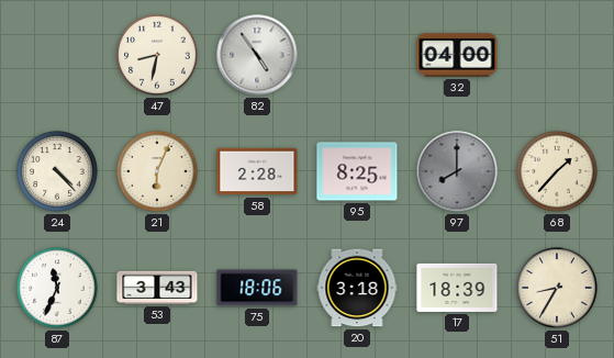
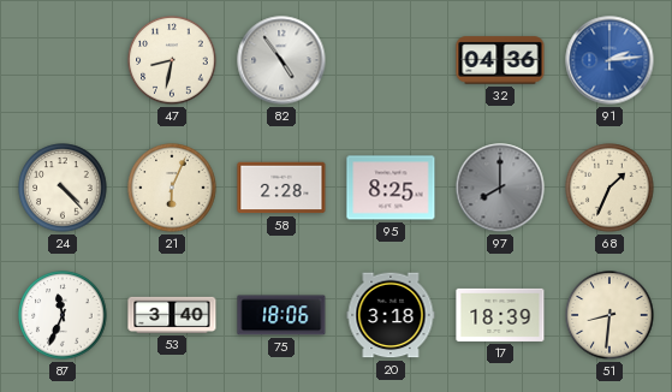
32: 04:00 -> 04:36 (500, 60)
91: none -> 2:14 (609, 60)
68: 1:37 -> 1:34 (609, 188)
53: 3:43 -> 3:40 (172, 315)
51: 8:35 -> 8:31 (609, 315)
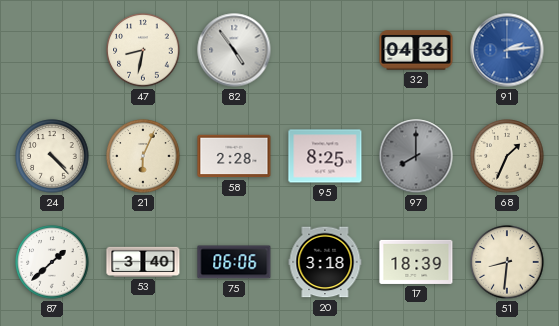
87: 11:34 -> 1:38 (52, 262)
75: 18:06 -> 06:06 (234, 262)
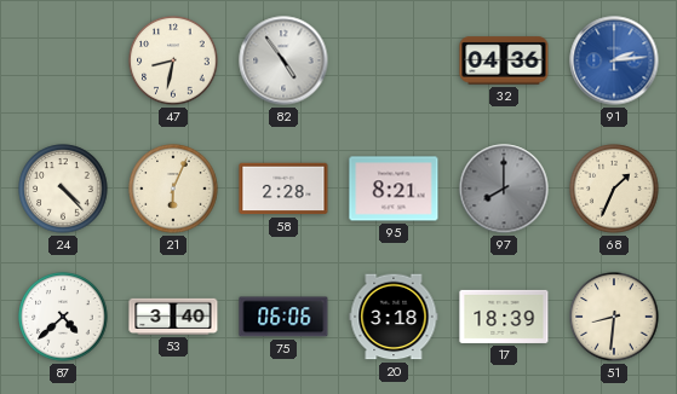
95: 8:25 -> 8:21 (394, 189)
87: 1:38 -> 4:38 (63, 317)
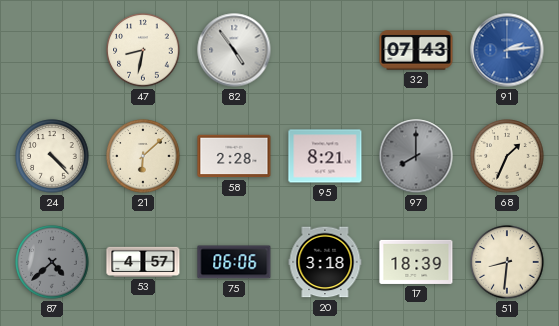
32: 04:36 -> 07:43 (416, 50)
21: 6:04 -> 6:08 (143, 156)
87 dial: white -> grey (52, 262)
53: 3:40 -> 4:57 (143, 262)
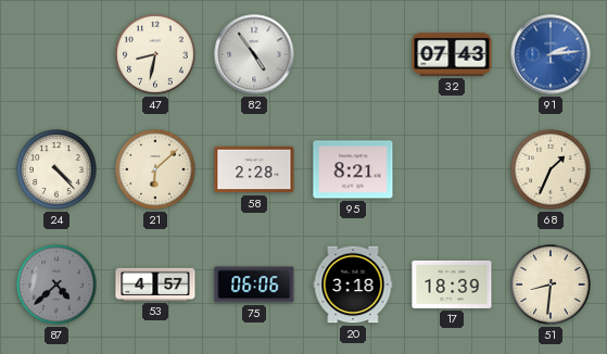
97: 8:00 -> none (416, 156)
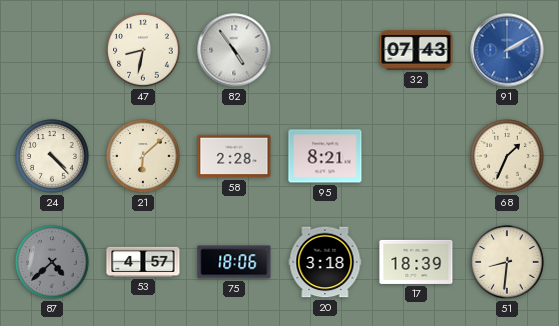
91: 2:14 -> 2:10 (507, 50)
75: 06:06 -> 18:06 (234, 262)
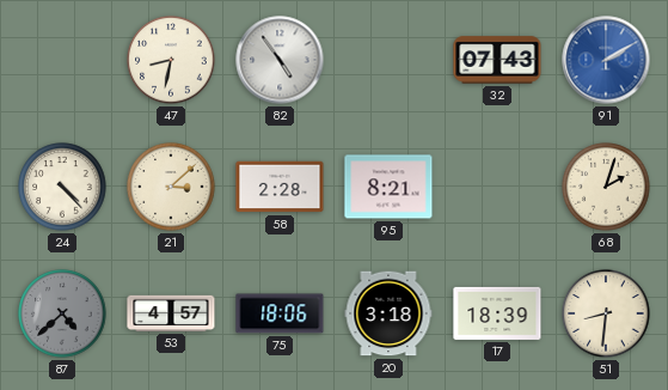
21: 6:08 -> 3:08 (171, 187)
68: 1:34 -> 2:03 (606, 187)
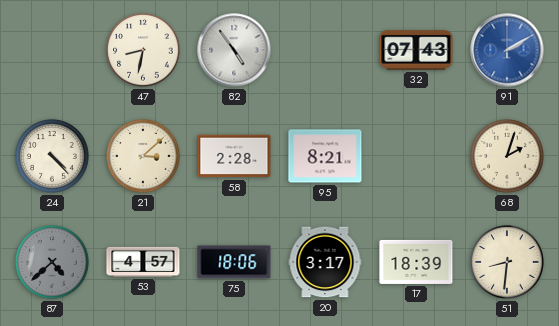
20: 3:18 -> 3:17 (325, 262)
